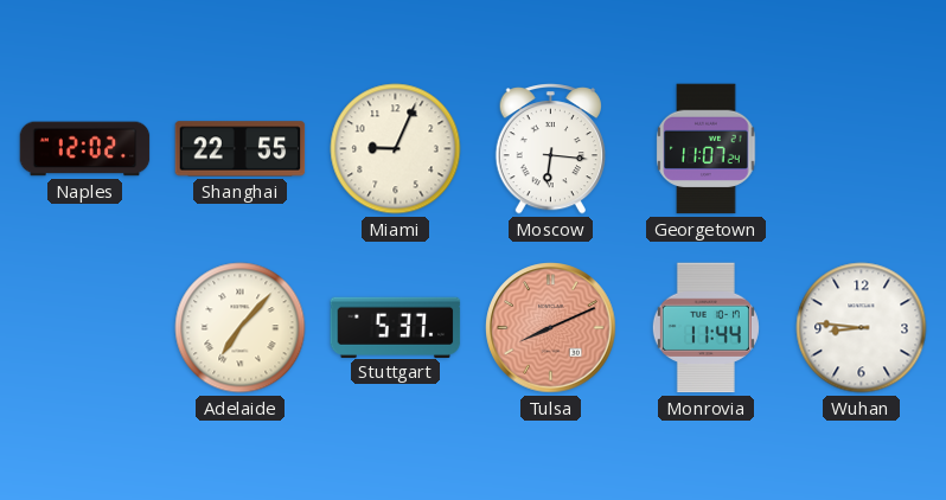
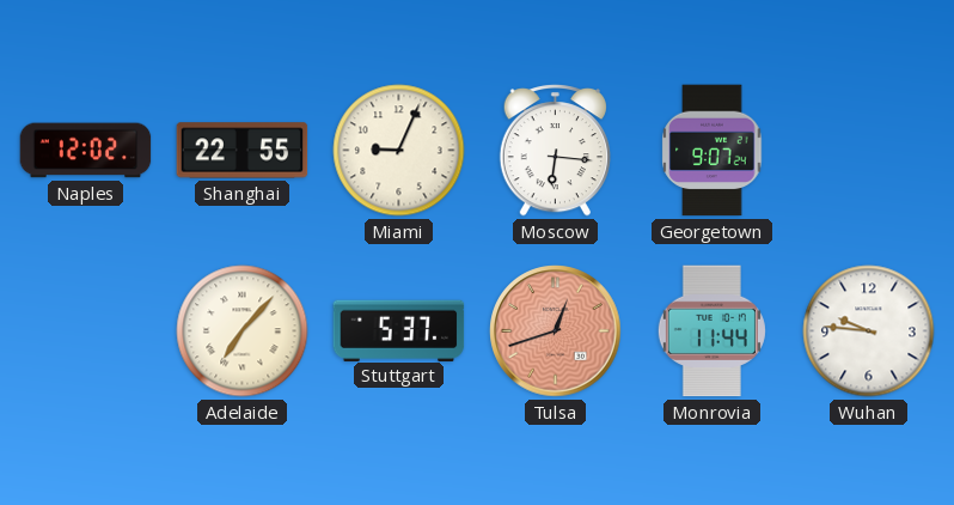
Georgetown: 11:07 -> 9:07 (713, 151)
Tulsa: 8:11 -> 12:42 (556, 331)
Wuhan: 8:46 -> 9:46 (869, 331)
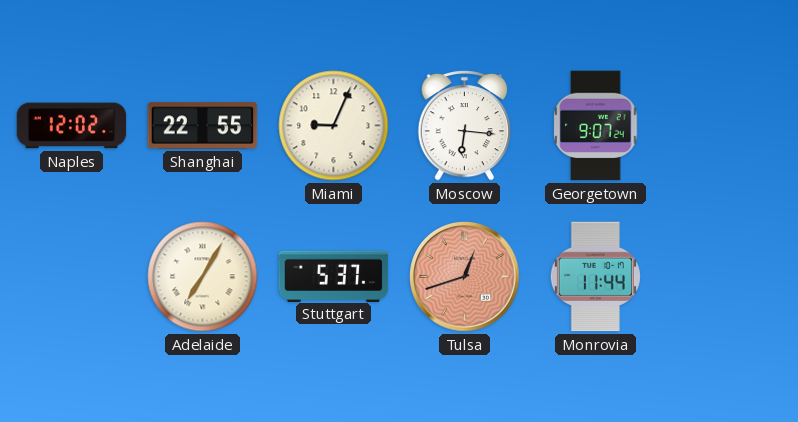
Adelaide: 7:07 -> 7:05 (203, 277)
Wuhan: 9:46 -> none (869, 331)
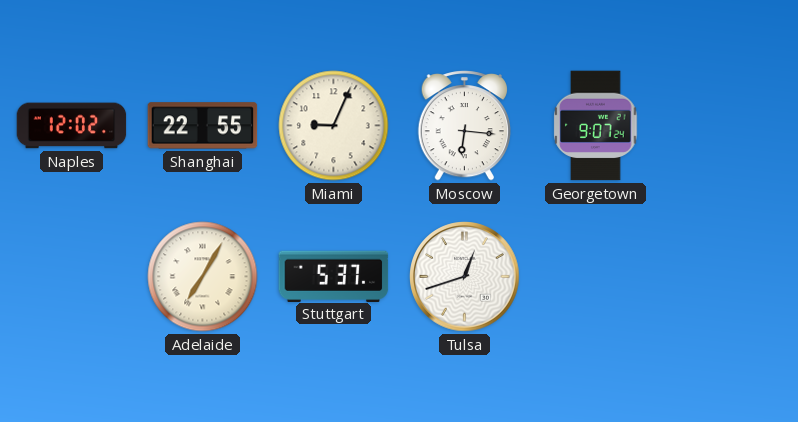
Tulsa dial: salmon -> white (465, 277)
Monrovia: 11:44 -> none (595, 277)
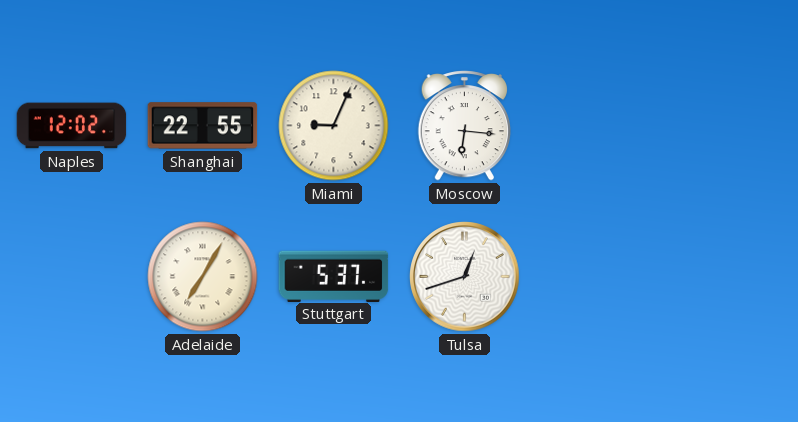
Georgetown: 9:07 -> none (596, 126)
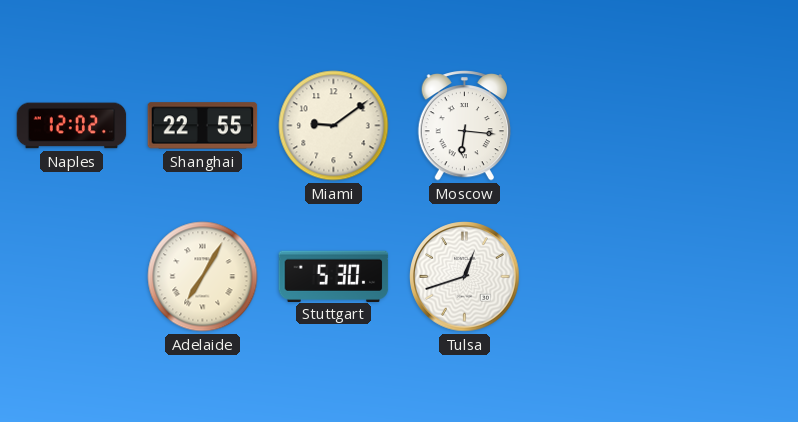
Miami: 9:04 -> 9:09 (334, 126)
Stuttgart: 5:37 -> 5:30 (334, 276)
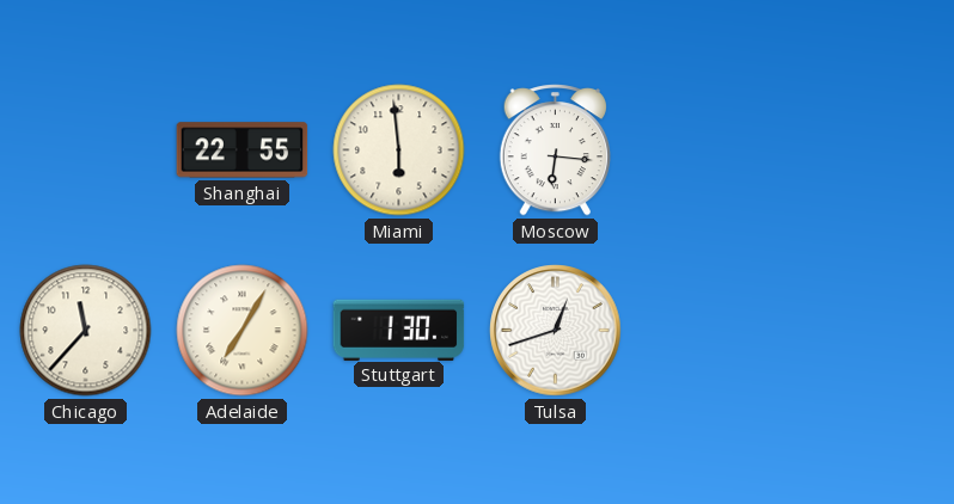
Naples: 12:02 -> none (72, 126)
Miami: 9:09 -> 5:59 (399, 150)
Chicago: none -> 11:37 (86, 331)
Stuttgart: 5:30 -> 1:30 (399, 330)
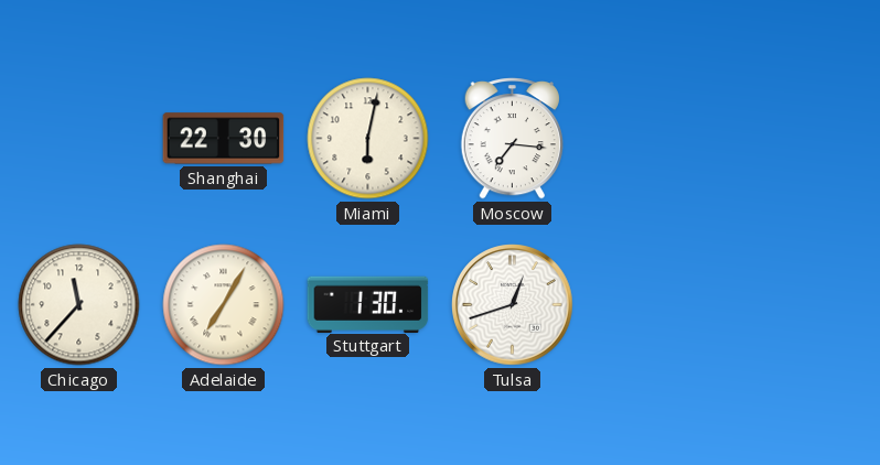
Shanghai: 22:55 -> 22:30 (224, 139)
Miami: 5:59 -> 6:02 (368, 139)
Moscow: 6:16 -> 7:16 (512, 139)
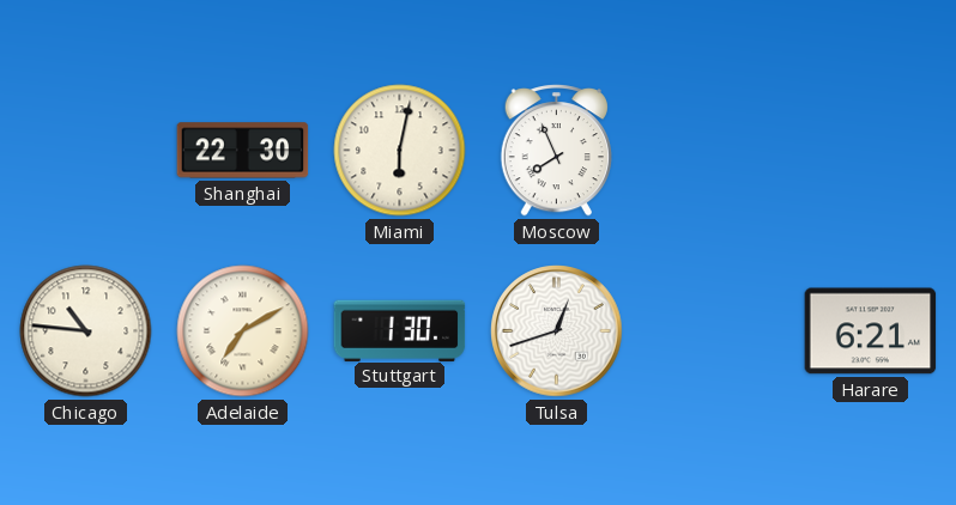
Moscow: 7:16 -> 7:56 (556, 151)
Chicago: 11:37 -> 10:46 (86, 331)
Adelaide: 7:05 -> 7:10 (243, 331)
Harare: none -> 6:21 (871, 331)
